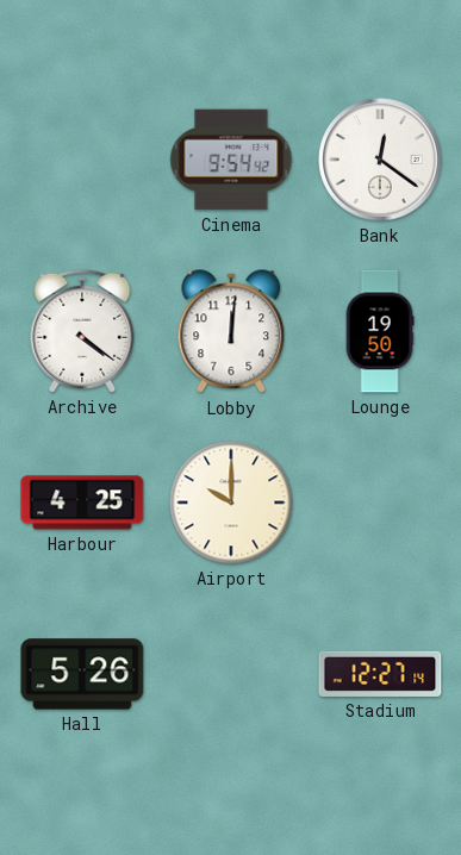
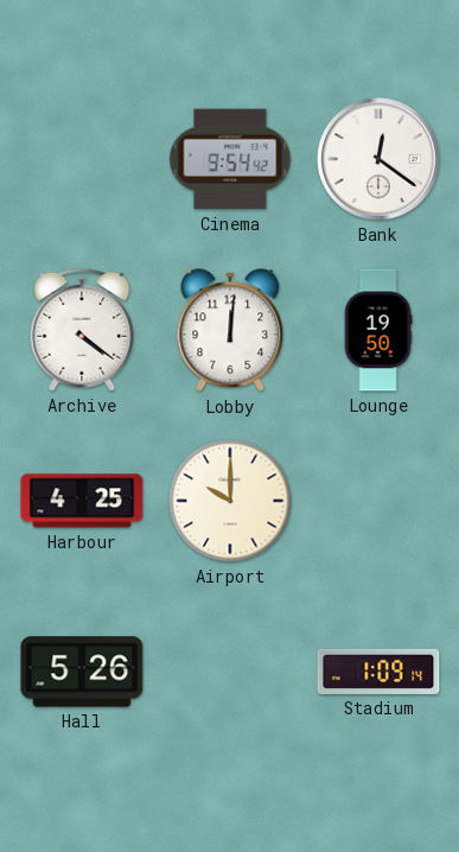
Stadium: 12:27 -> 1:09 (378, 672)
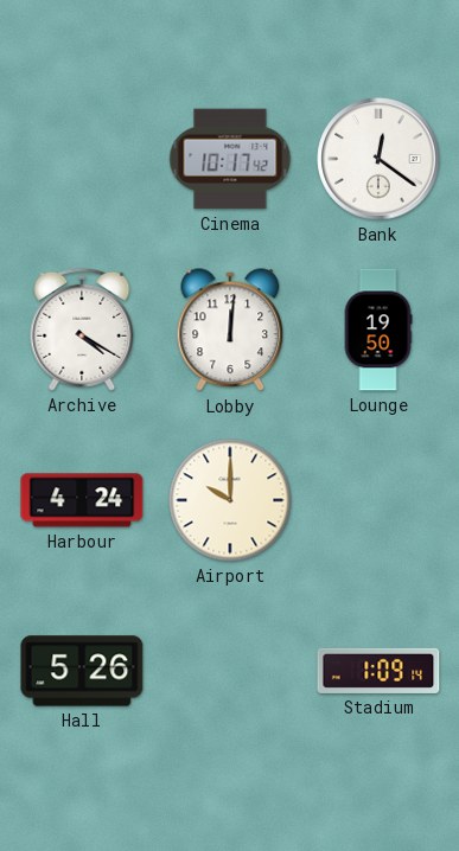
Cinema: 9:54 -> 10:17 (230, 159)
Archive: 4:21 -> 4:20 (82, 329)
Harbour: 4:25 -> 4:24 (82, 500)
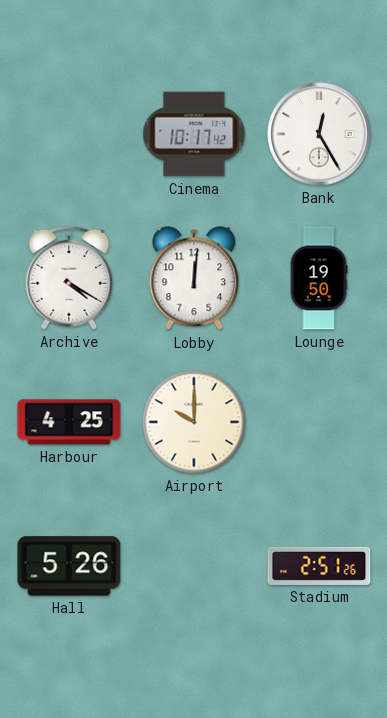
Bank: 12:21 -> 12:25 (319, 134)
Harbour: 4:24 -> 4:25 (69, 422)
Stadium: 1:09 -> 2:51 (319, 566)
